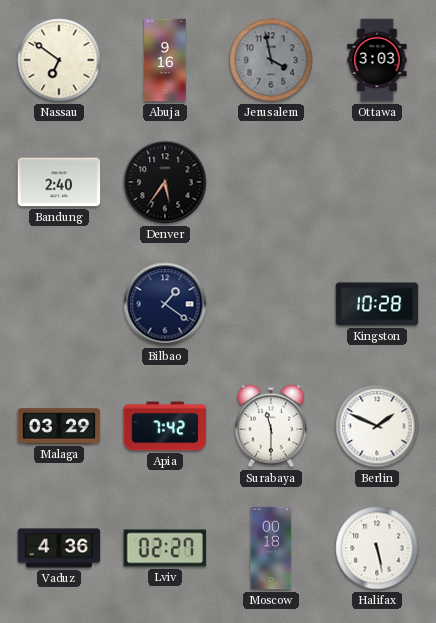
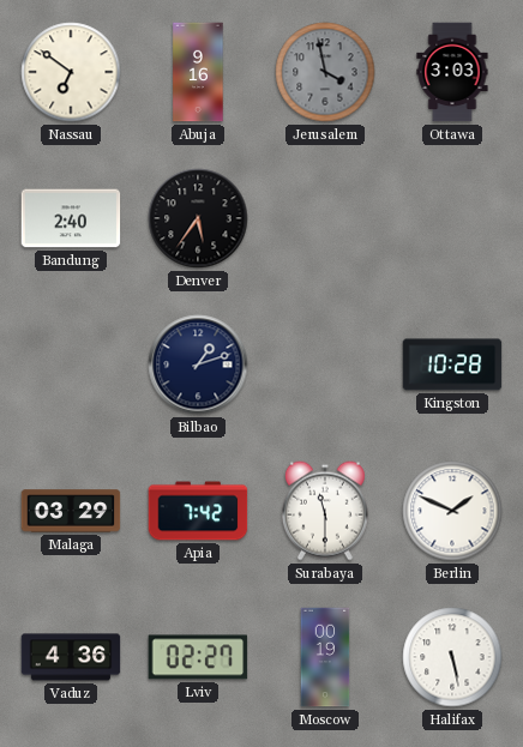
Bilbao: 1:21 -> 1:12 (198, 365)
Moscow: 00:18 -> 00:19 (325, 657)
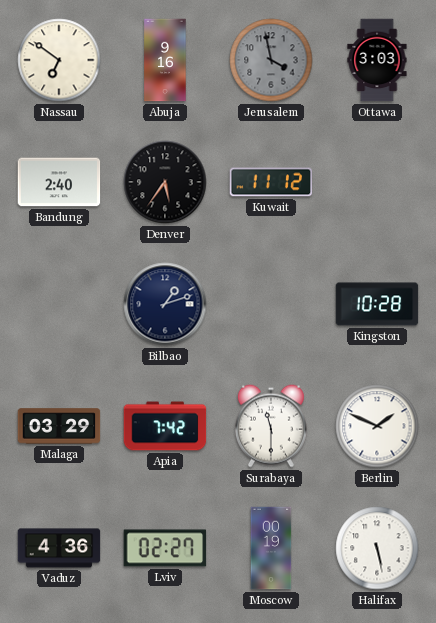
Kuwait: none -> 11:12 (271, 182)
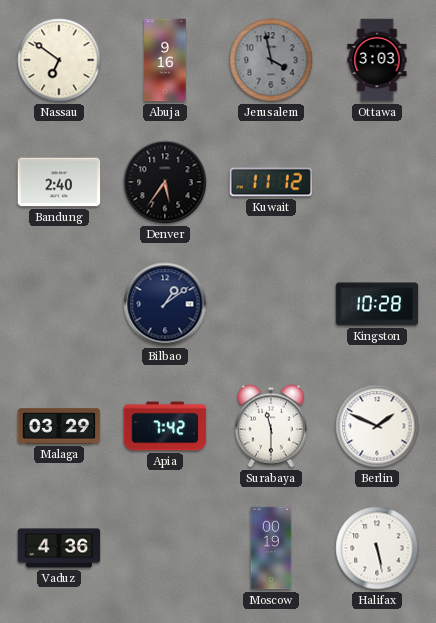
Bilbao: 1:12 -> 1:09 (165, 304)
Lviv: 02:27 -> none (165, 548)
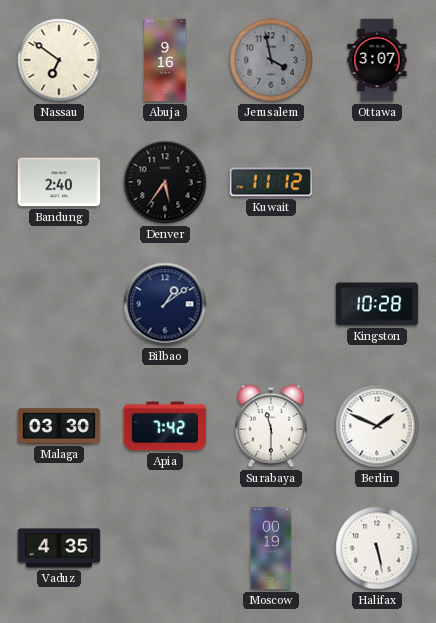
Ottawa: 3:03 -> 3:07 (377, 60)
Malaga: 03:29 -> 03:30 (59, 426)
Vaduz: 4:36 -> 4:35 (59, 548)
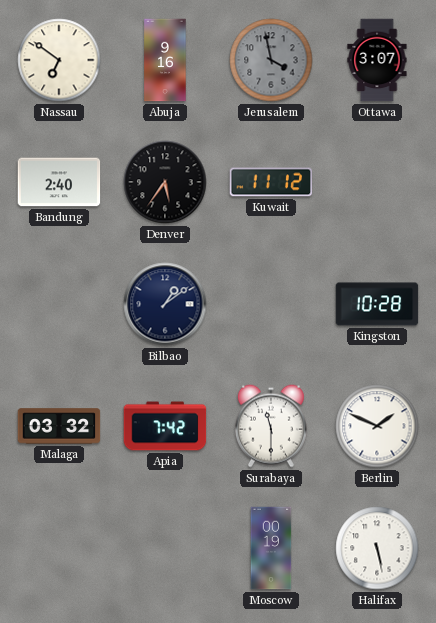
Malaga: 03:30 -> 03:32 (59, 426)
Vaduz: 4:35 -> none (59, 548)
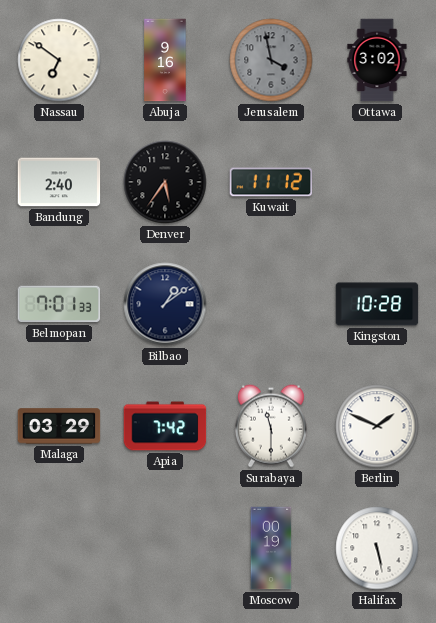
Ottawa: 3:07 -> 3:02 (377, 60)
Belmopan: none -> 7:01 (59, 304)
Malaga: 03:32 -> 03:29 (59, 426)
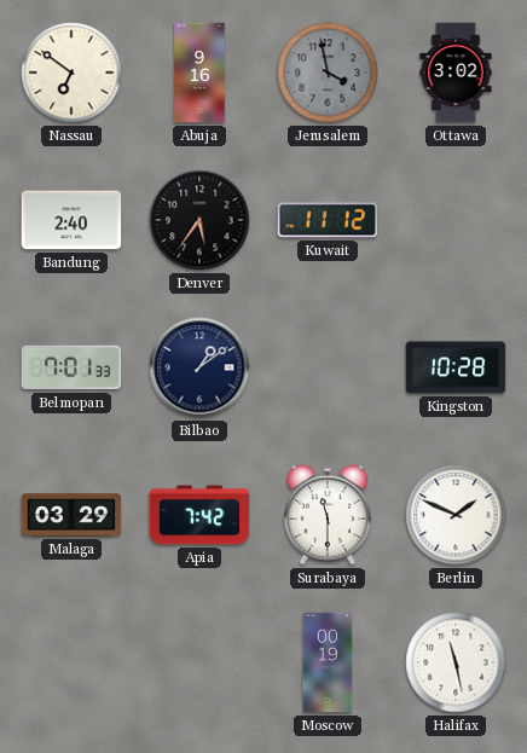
Halifax: 5:28 -> 11:28 (456, 662)
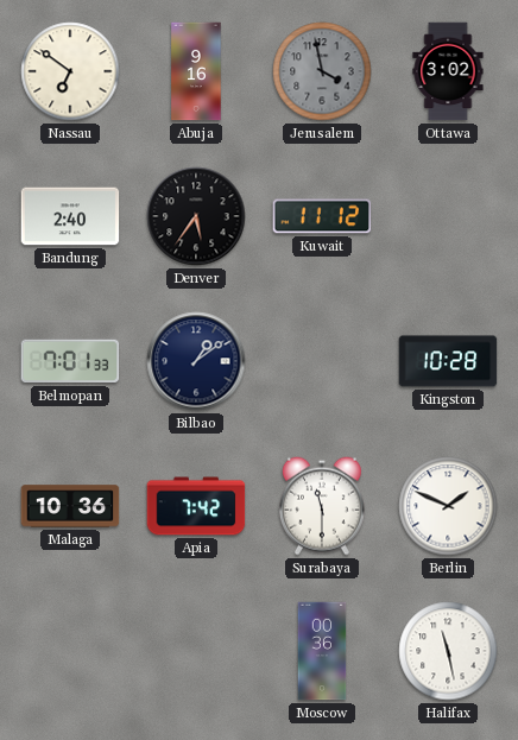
Malaga: 03:29 -> 10:36 (70, 506)
Moscow: 00:19 -> 00:36 (322, 651)
